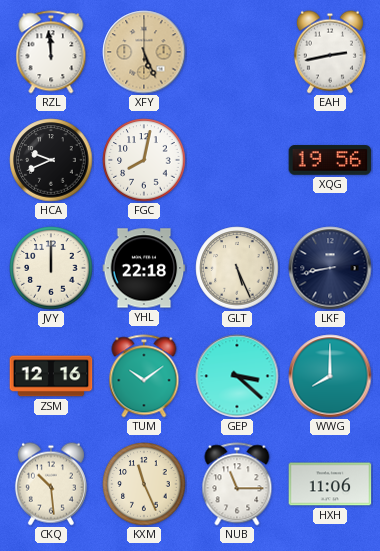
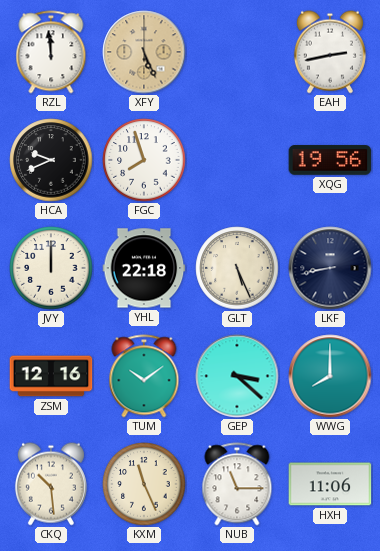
FGC: 8:02 -> 7:57 (144, 160)
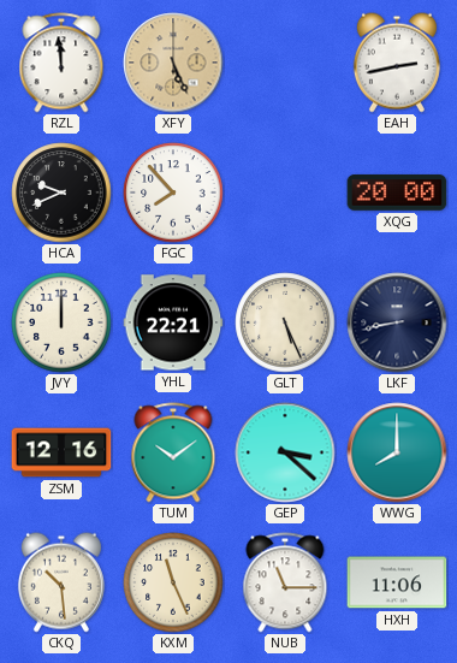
FGC: 7:57 -> 7:53 (173, 193)
XQG: 19:56 -> 20:00 (397, 193)
YHL: 22:18 -> 22:21 (173, 322)
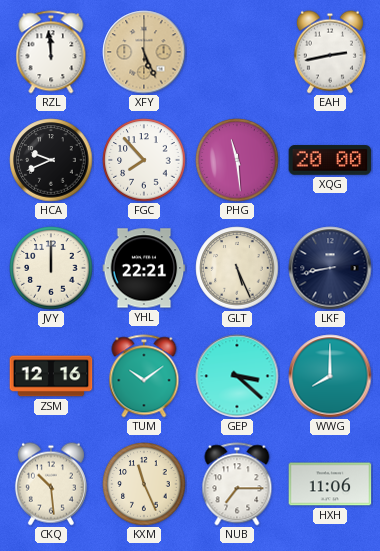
PHG: none -> 11:29 (237, 160)
NUB: 11:15 -> 7:15 (237, 484)
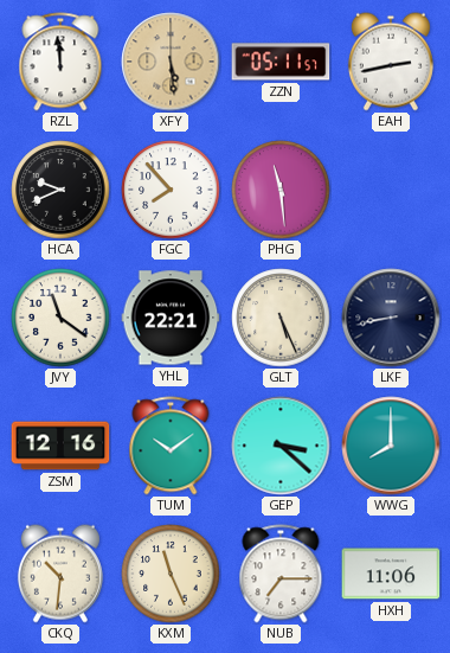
XFY: 5:26 -> 5:29 (171, 62)
ZZN: none -> 05:11 (281, 62)
XQG: 20:00 -> none (330, 160)
JVY: 12:00 -> 11:21 (60, 318)
CKQ: 10:29 -> 10:31 (60, 574)
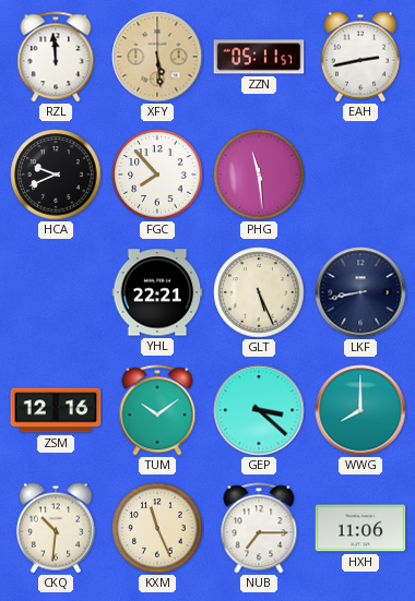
JVY: 11:21 -> none (60, 318)
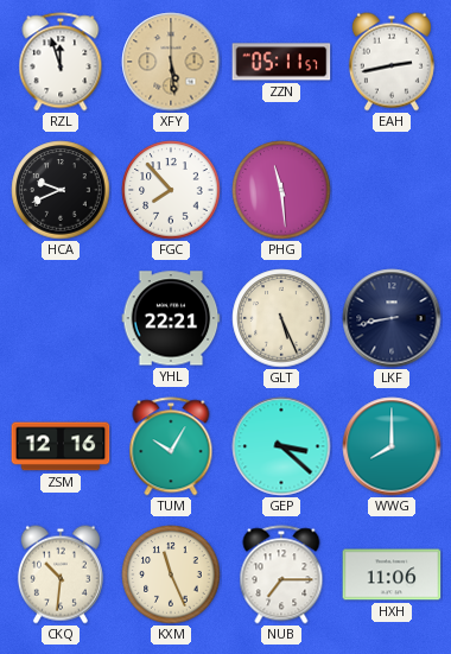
RZL: 11:59 -> 11:57 (61, 62)
TUM: 10:09 -> 10:05 (171, 446)
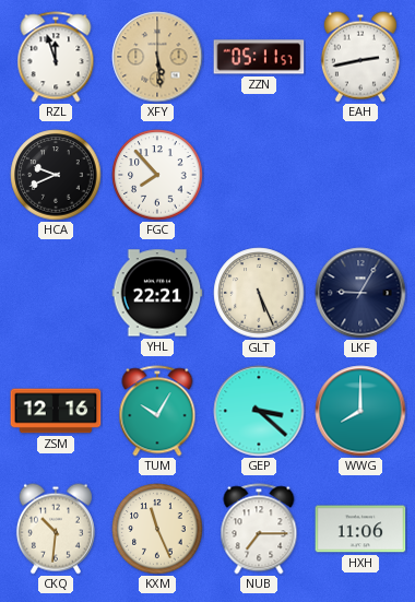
PHG: 11:29 -> none (281, 190)
LKF: 8:43 -> 9:05 (360, 293)
